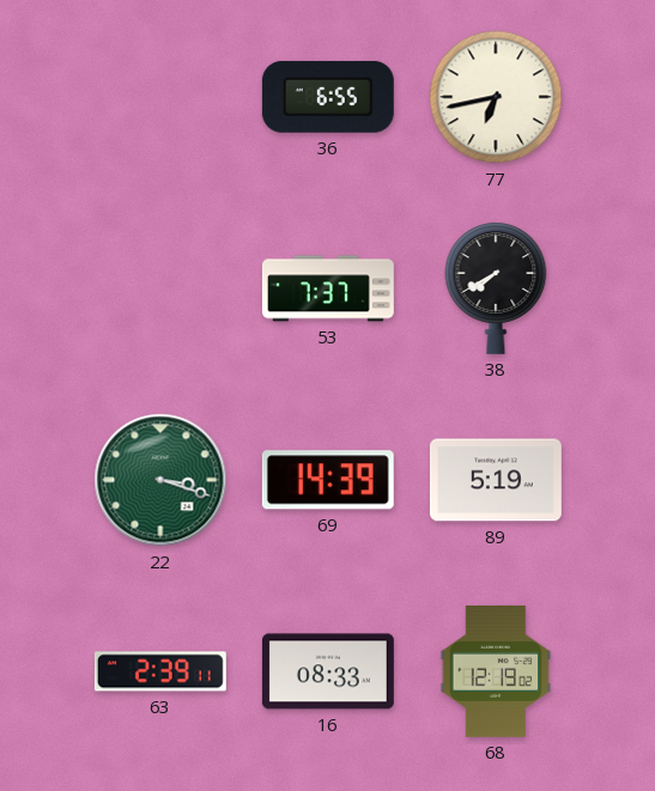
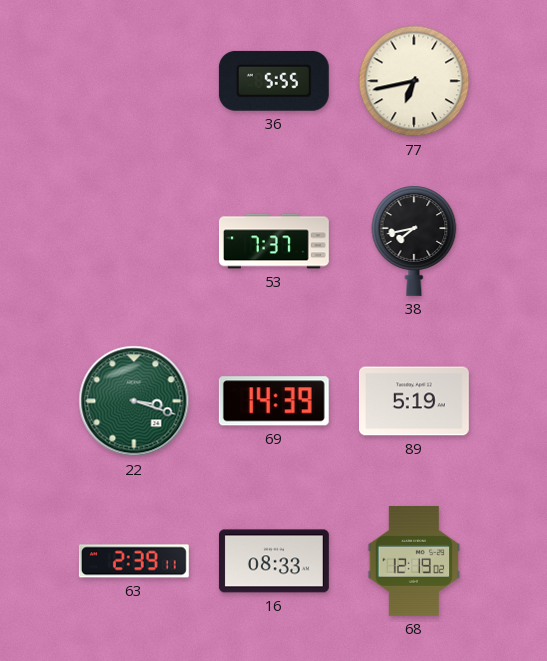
36: 6:55 -> 5:55 (274, 81)
38: 7:40 -> 7:43 (414, 241)
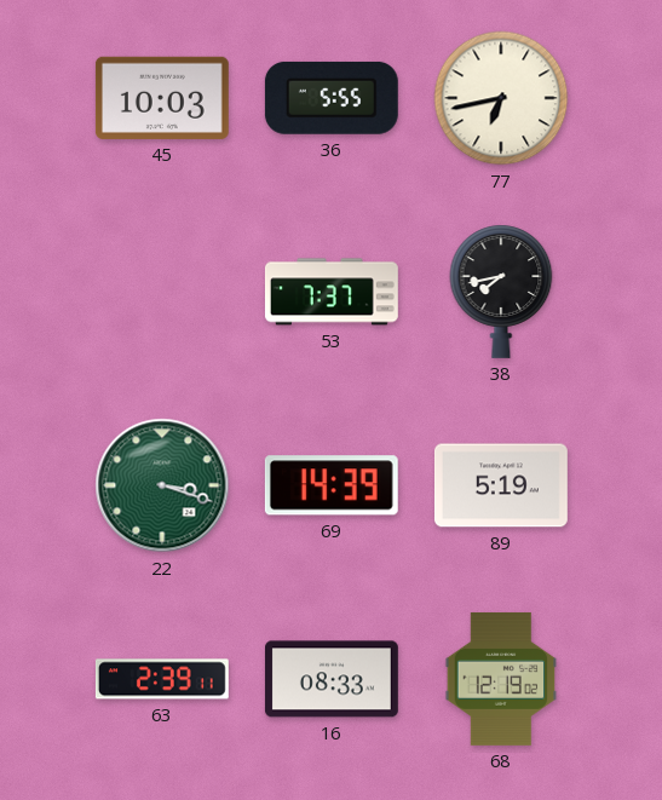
45: none -> 10:03 (162, 98)
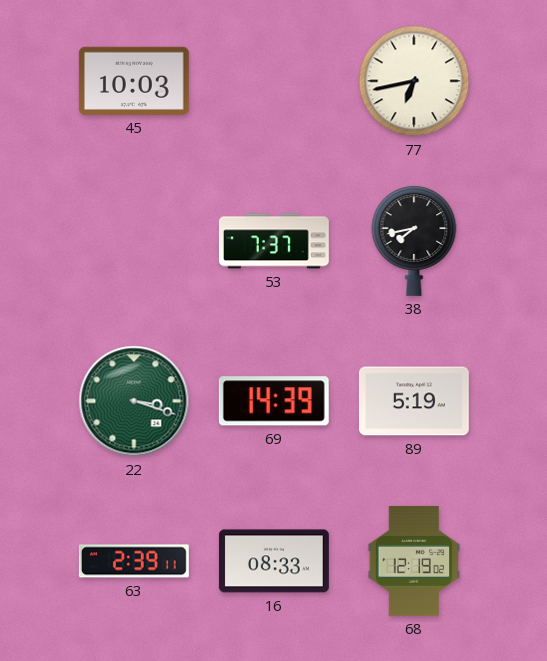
36: 5:55 -> none (332, 98)
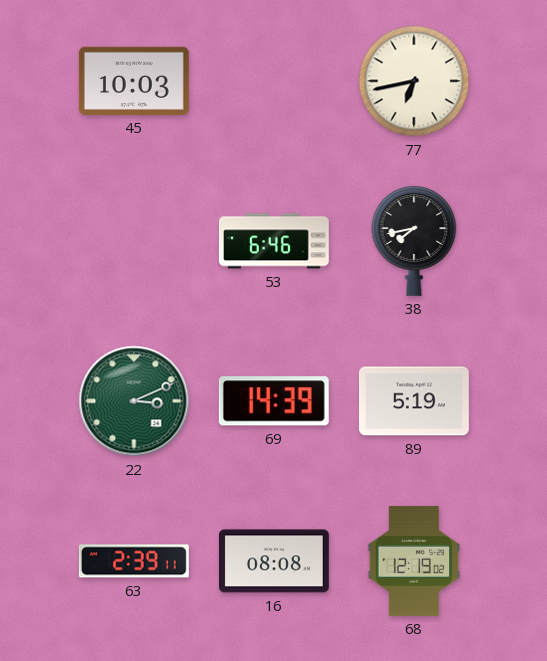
53: 7:37 -> 6:46 (274, 241)
22: 3:18 -> 3:11 (134, 401)
16: 08:33 -> 08:08 (274, 561)
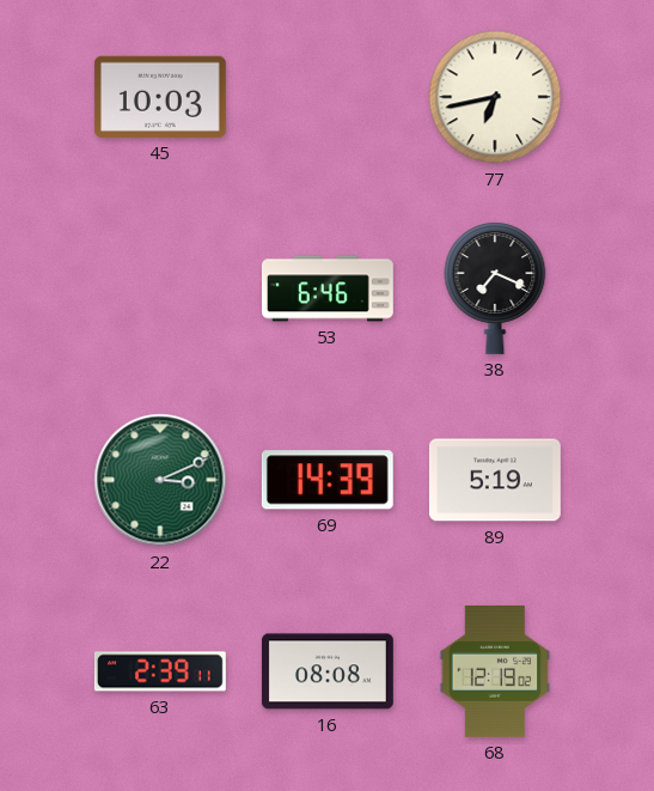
38: 7:43 -> 7:19 (495, 288)
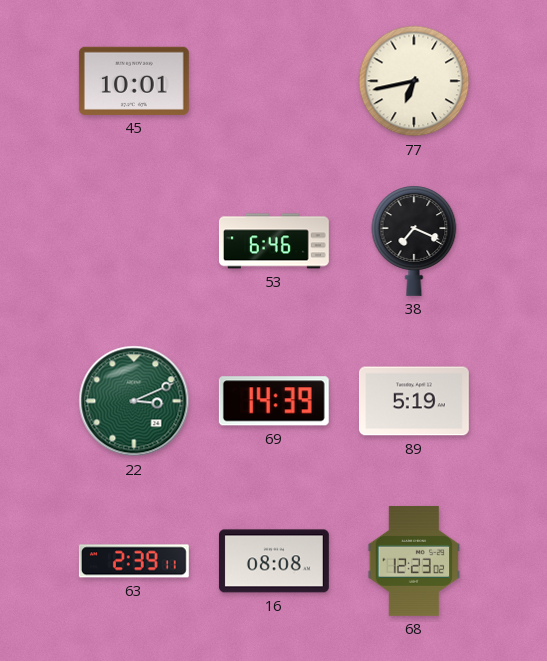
45: 10:03 -> 10:01 (134, 81)
68: 12:19 -> 12:23 (414, 561)
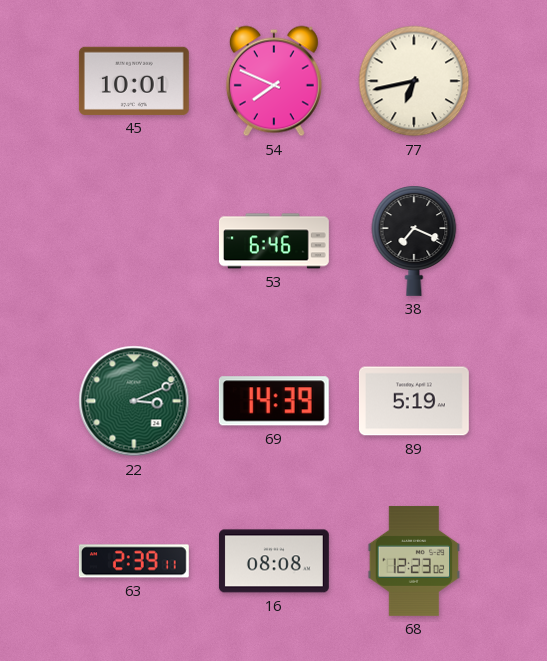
54: none -> 7:49 (274, 81)
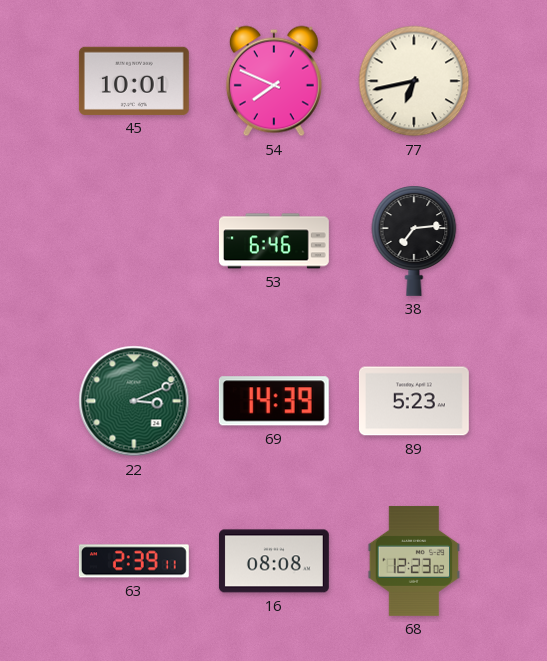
38: 7:19 -> 7:14 (414, 241)
89: 5:19 -> 5:23 (414, 401)
